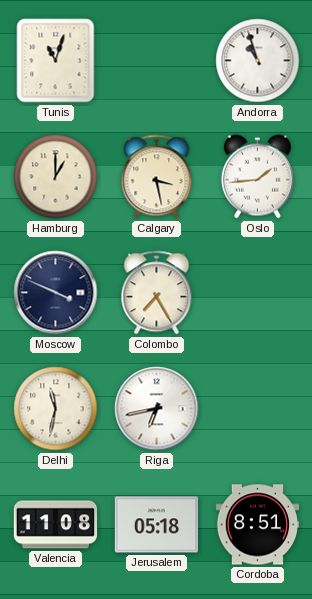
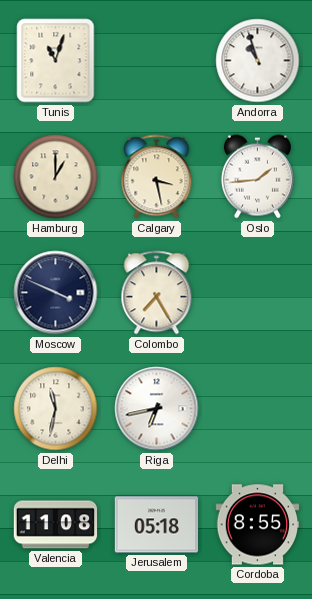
Cordoba: 8:51 -> 8:55 (258, 525)
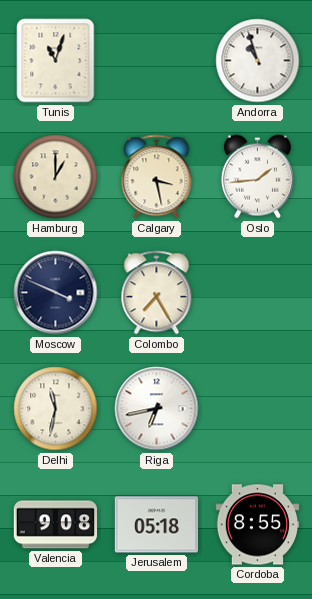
Valencia: 11:08 -> 9:08 (56, 525)
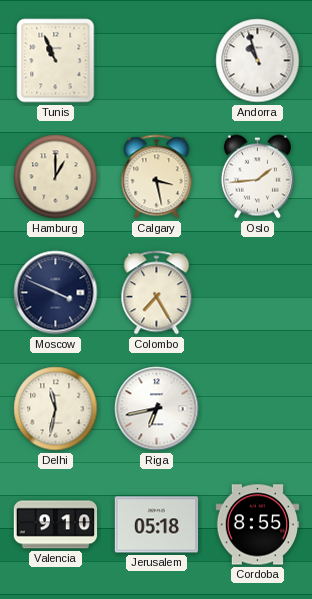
Tunis: 11:03 -> 10:56 (56, 61)
Valencia: 9:08 -> 9:10 (56, 525)
